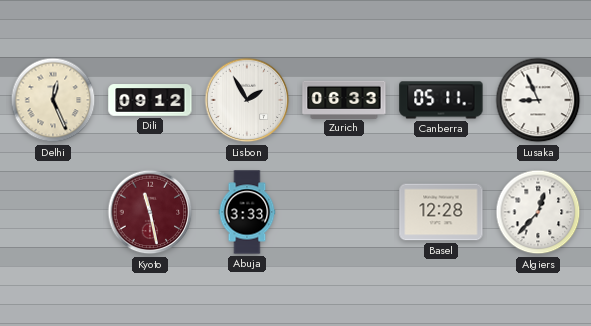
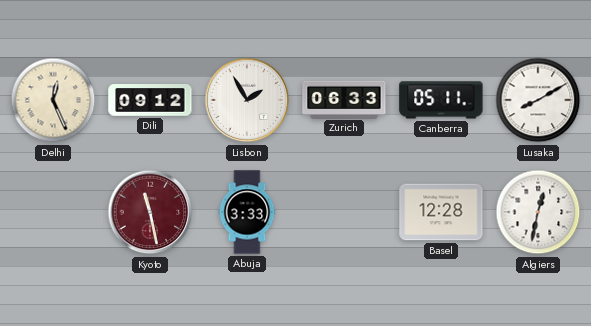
Lusaka: 8:56 -> 8:10 (538, 100)
Algiers: 12:37 -> 12:32 (538, 212)
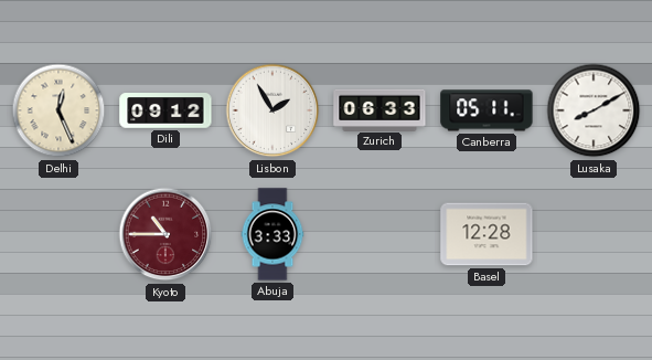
Kyoto: 11:28 -> 10:45 (165, 234)
Algiers: 12:32 -> none (538, 212)
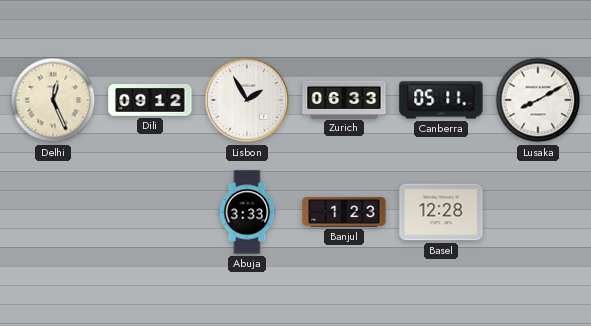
Kyoto: 10:45 -> none (165, 234)
Banjul: none -> 1:23 (344, 212)
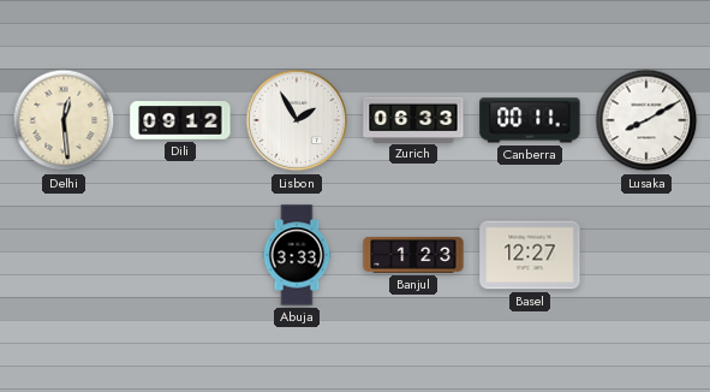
Delhi: 12:26 -> 12:29 (64, 120)
Canberra: 05:11 -> 00:11 (530, 120)
Basel: 12:28 -> 12:27 (530, 255)
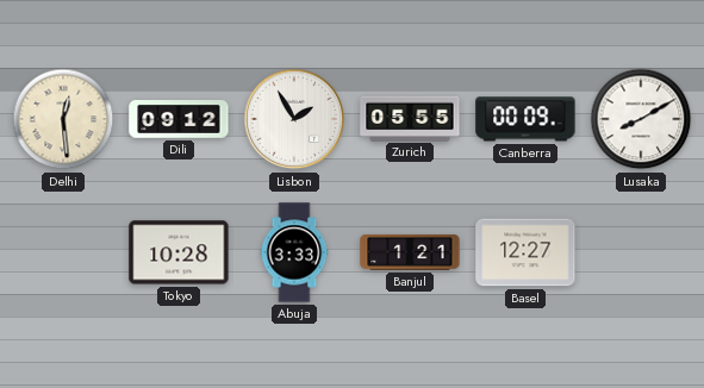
Zurich: 06:33 -> 05:55 (410, 118)
Canberra: 00:11 -> 00:09 (525, 119)
Tokyo: none -> 10:28 (179, 252)
Banjul: 1:23 -> 1:21 (410, 252)
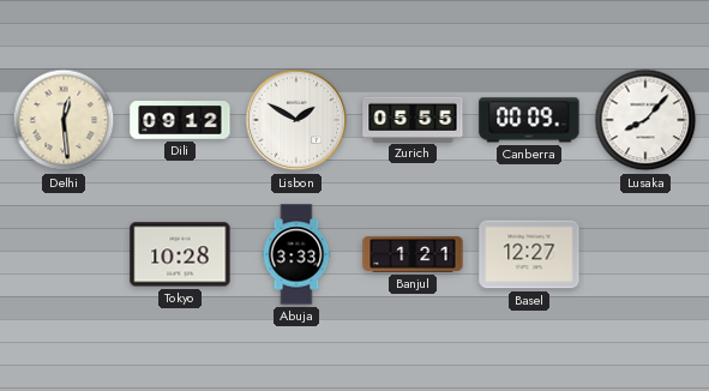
Lisbon: 1:55 -> 1:50 (296, 120)
Lusaka: 8:10 -> 8:07 (645, 120)
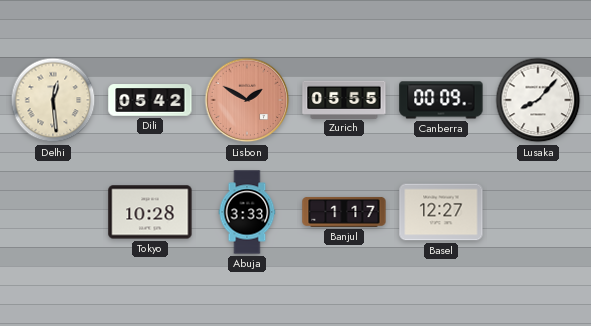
Dili: 09:12 -> 05:42 (150, 100)
Lisbon dial: white -> salmon (247, 100)
Banjul: 1:21 -> 1:17 (344, 212)
